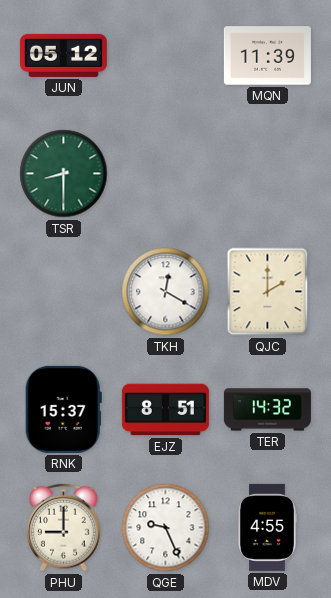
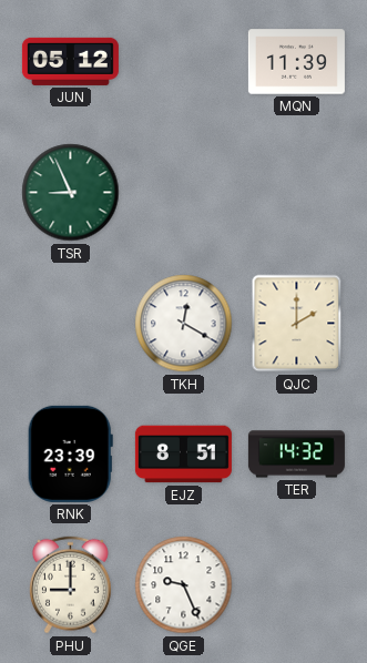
TSR: 8:30 -> 8:56 (71, 193)
RNK: 15:37 -> 23:39 (70, 453)
MDV: 4:55 -> none (267, 527)
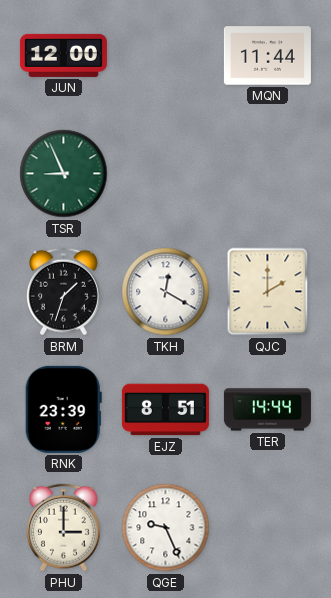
JUN: 05:12 -> 12:00 (63, 55)
MQN: 11:39 -> 11:44 (267, 56)
BRM: none -> 1:33 (63, 292)
TER: 14:32 -> 14:44 (267, 410)
PHU: 9:00 -> 3:00 (63, 528)
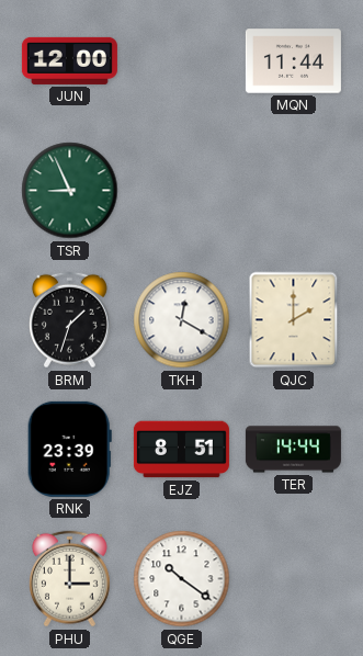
QGE: 9:26 -> 10:21 (182, 579)
